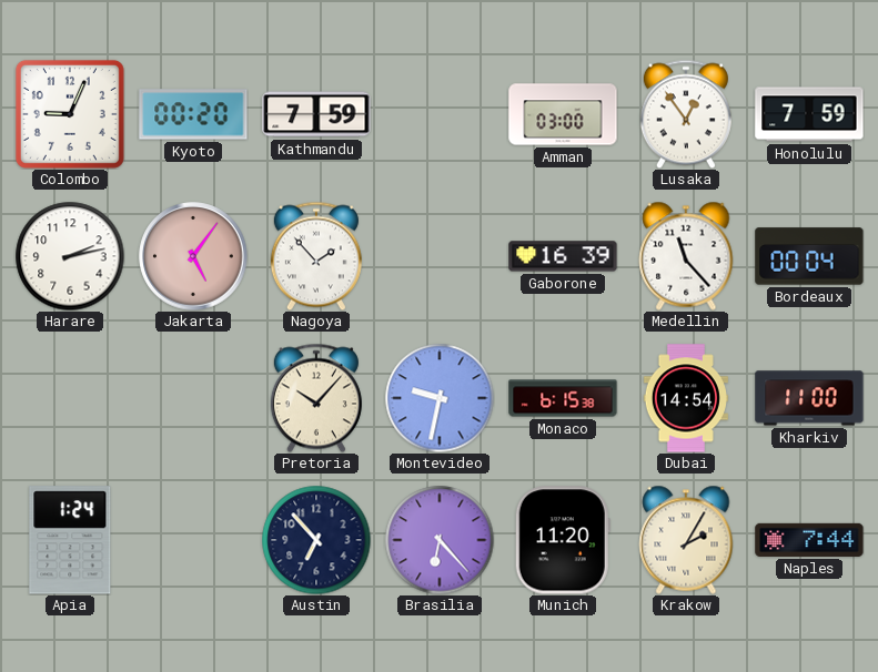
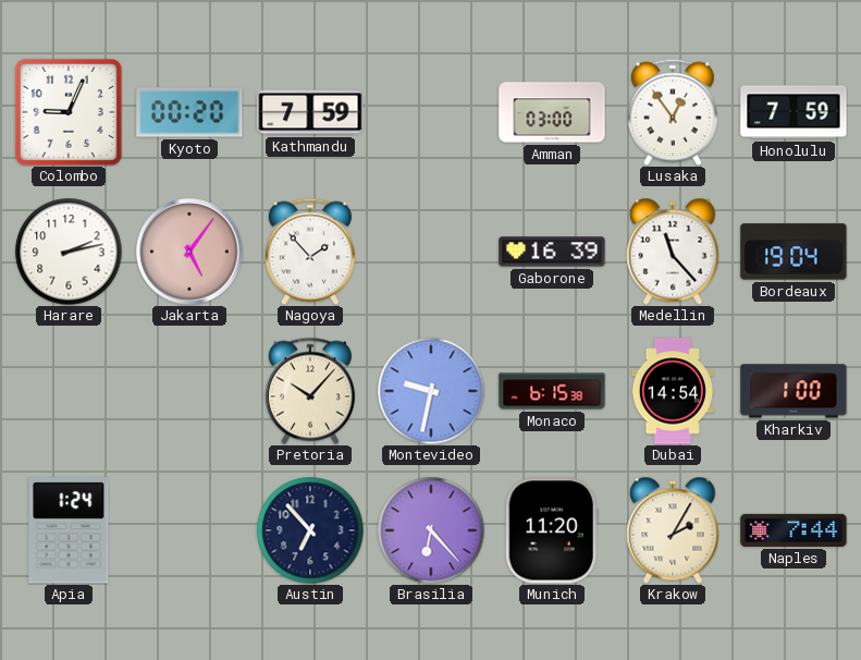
Bordeaux: 00:04 -> 19:04 (794, 252)
Kharkiv: 11:00 -> 1:00 (794, 391)
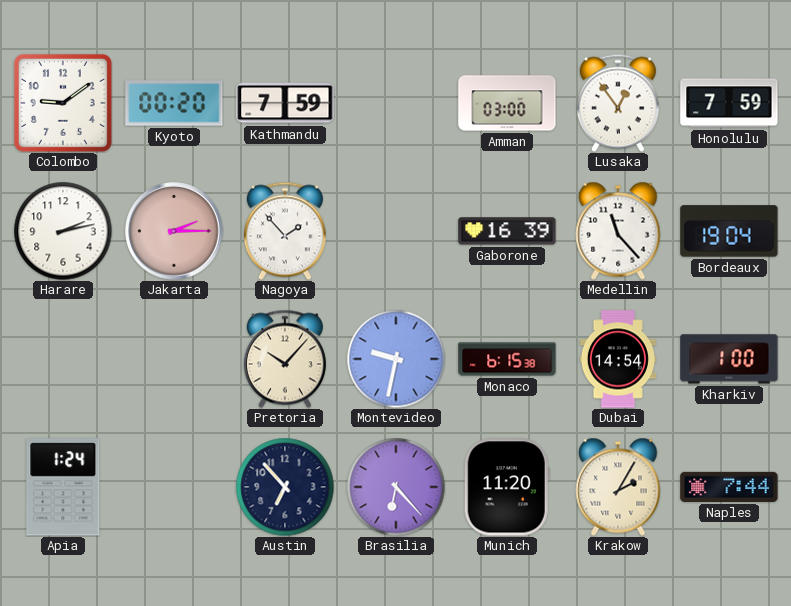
Colombo: 9:04 -> 9:09 (63, 103)
Jakarta: 5:06 -> 2:15 (174, 231)
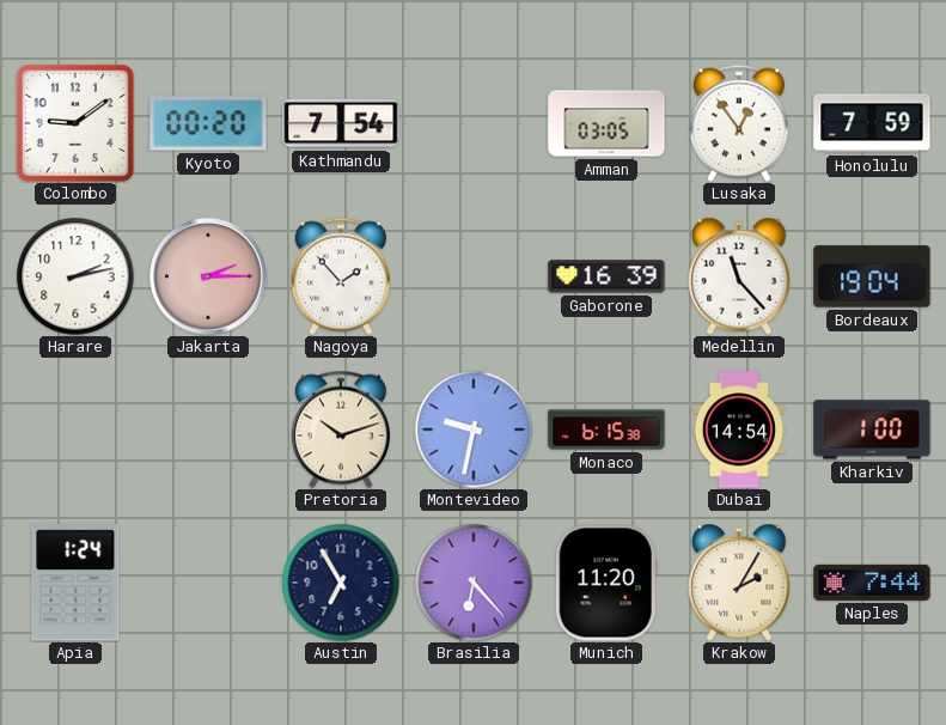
Kathmandu: 7:59 -> 7:54 (341, 123)
Amman: 03:00 -> 03:05 (606, 123)
Pretoria: 10:07 -> 10:12 (341, 429)
Austin: 6:53 -> 6:55 (341, 583)
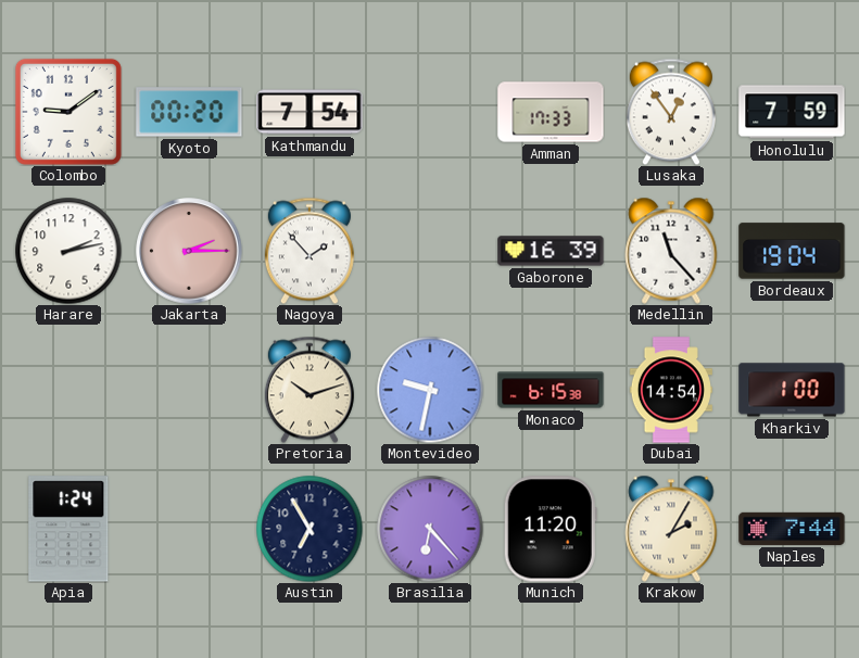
Amman: 03:05 -> 17:33 (551, 112)
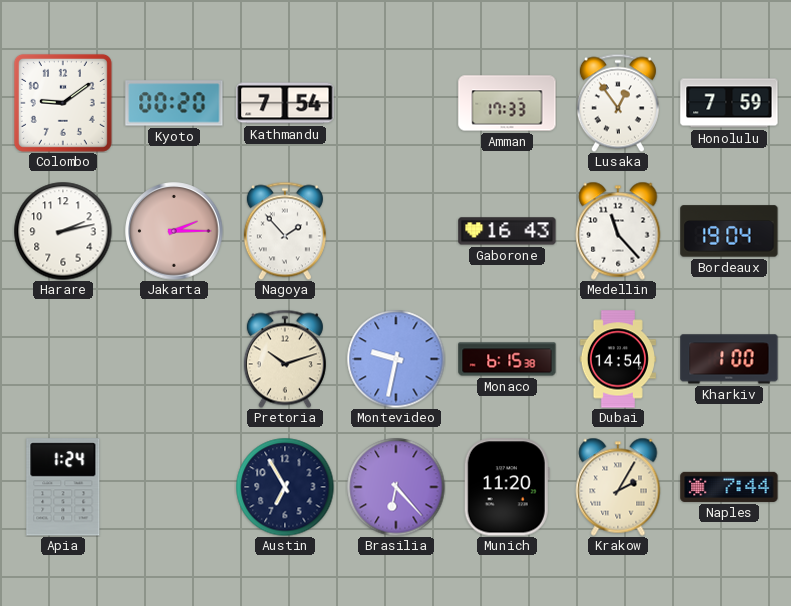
Gaborone: 16:39 -> 16:43 (507, 231)
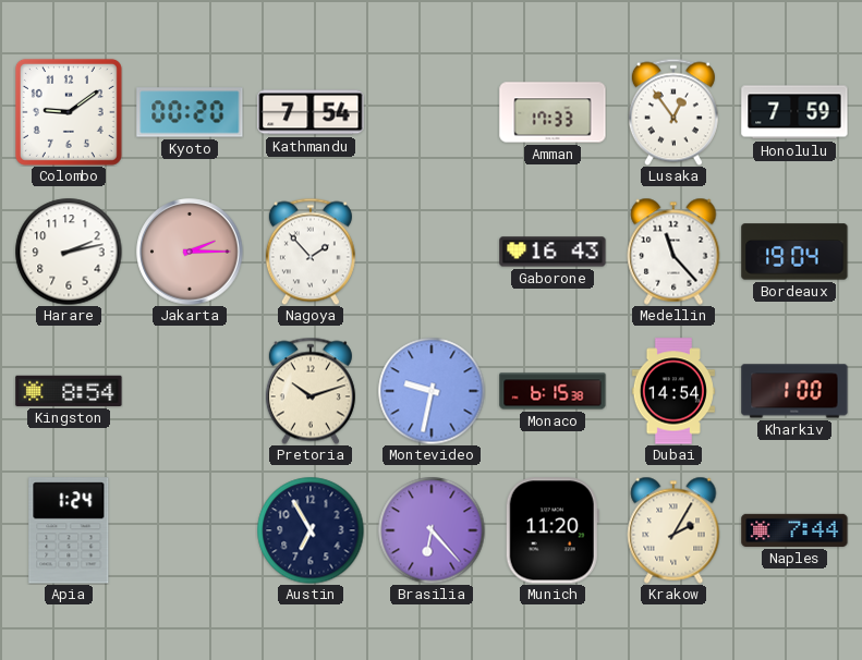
Kingston: none -> 8:54 (69, 391)
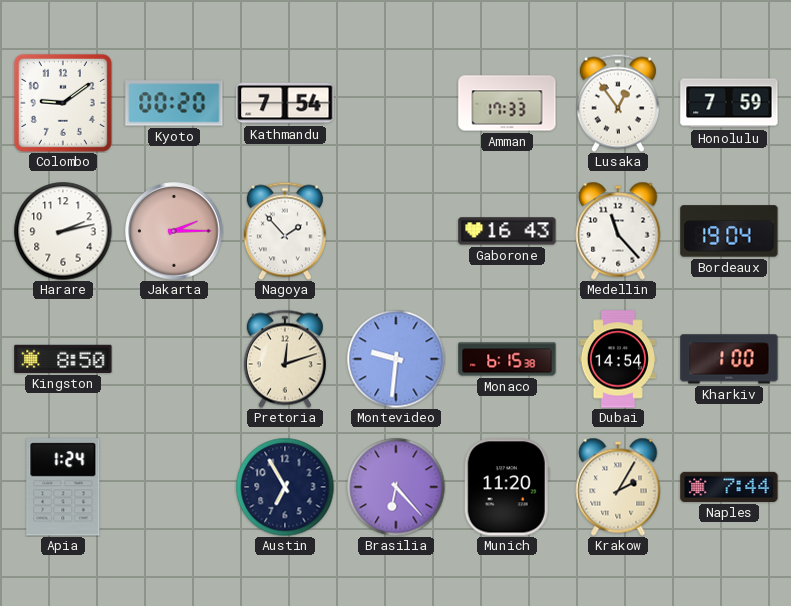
Kingston: 8:54 -> 8:50 (63, 359)
Pretoria: 10:12 -> 12:12 (285, 359)
Montevideo: 9:32 -> 9:31 (396, 359)
